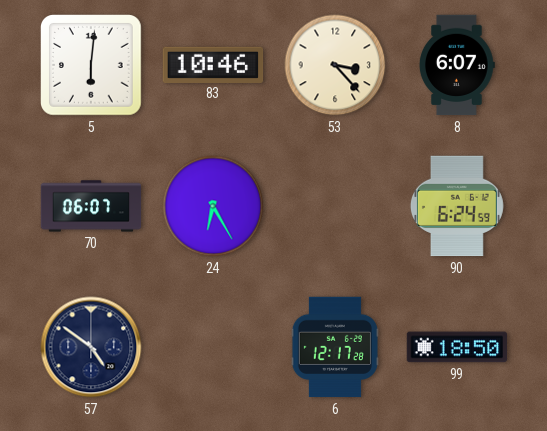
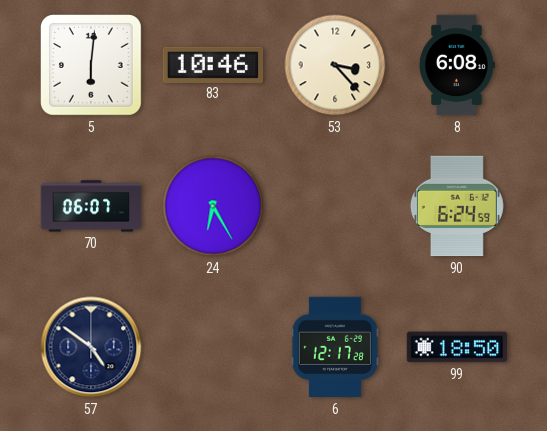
8: 6:07 -> 6:08 (457, 65)
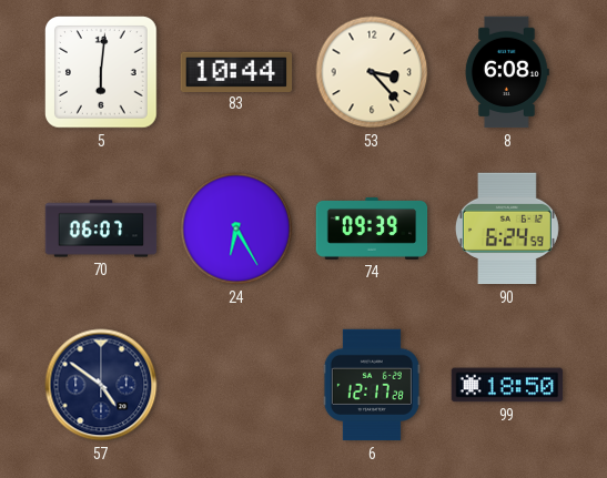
83: 10:46 -> 10:44 (236, 71)
74: none -> 09:39 (372, 228)
